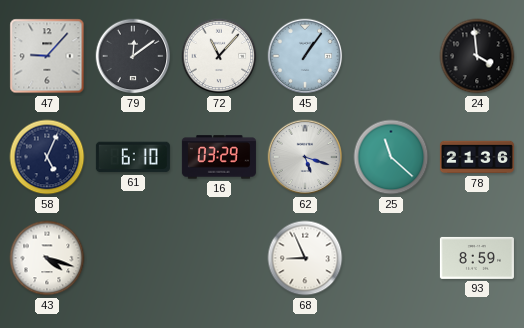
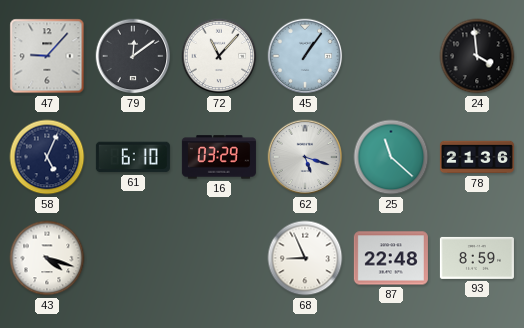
87: none -> 22:48 (391, 258)
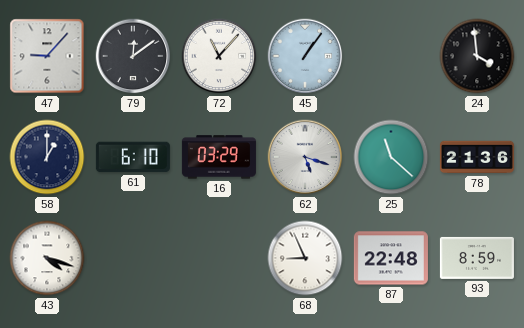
58: 5:04 -> 1:00 (47, 157)
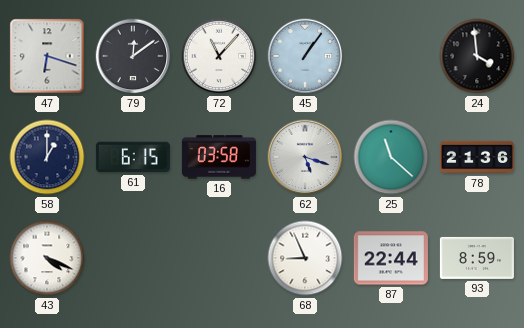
47: 9:07 -> 6:18 (47, 56)
61: 6:10 -> 6:15 (133, 157)
16: 03:29 -> 03:58 (219, 157)
43: 4:18 -> 4:19 (47, 258)
87: 22:48 -> 22:44 (391, 258)
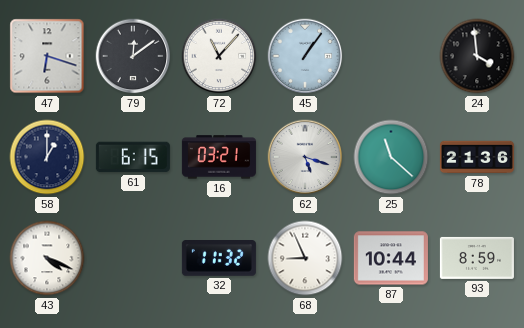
16: 03:58 -> 03:21 (219, 157)
32: none -> 11:32 (219, 259)
87: 22:44 -> 10:44 (391, 258)
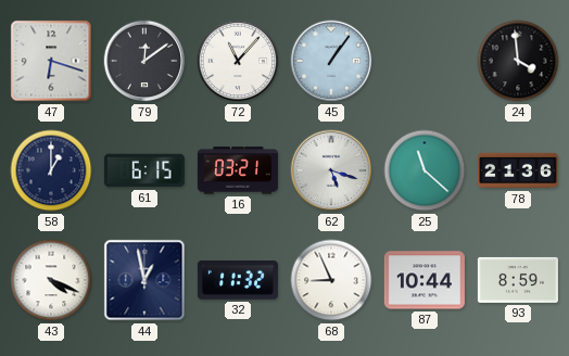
44: none -> 12:58 (144, 280)
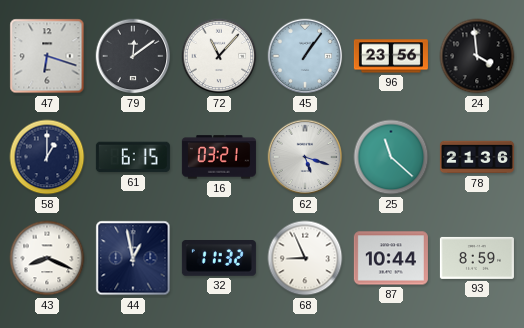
96: none -> 23:56 (391, 56)
43: 4:19 -> 8:19 (47, 258)
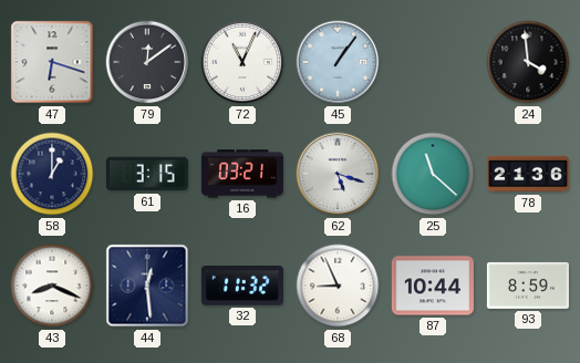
72: 11:07 -> 11:04 (242, 62)
96: 23:56 -> none (391, 56)
61: 6:15 -> 3:15 (147, 174)
44: 12:58 -> 12:29 (147, 286)
